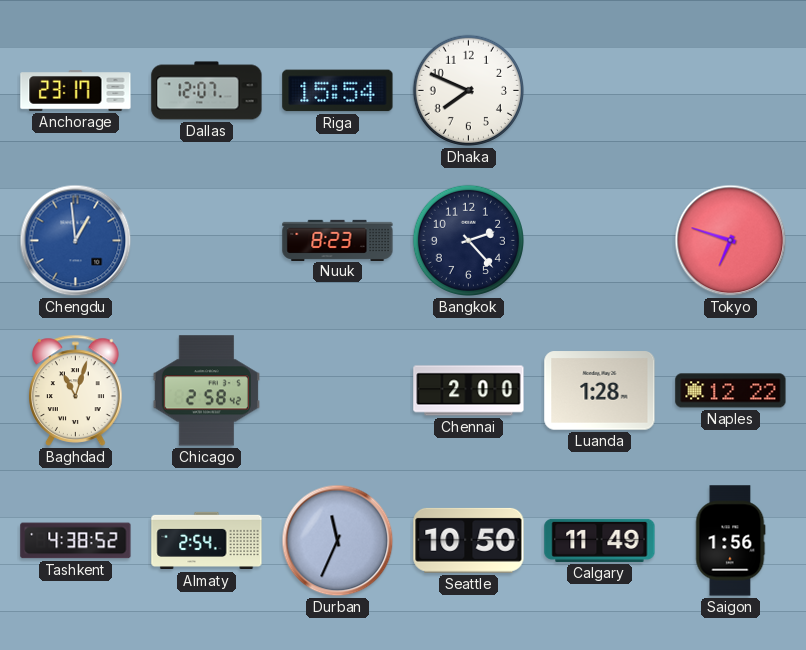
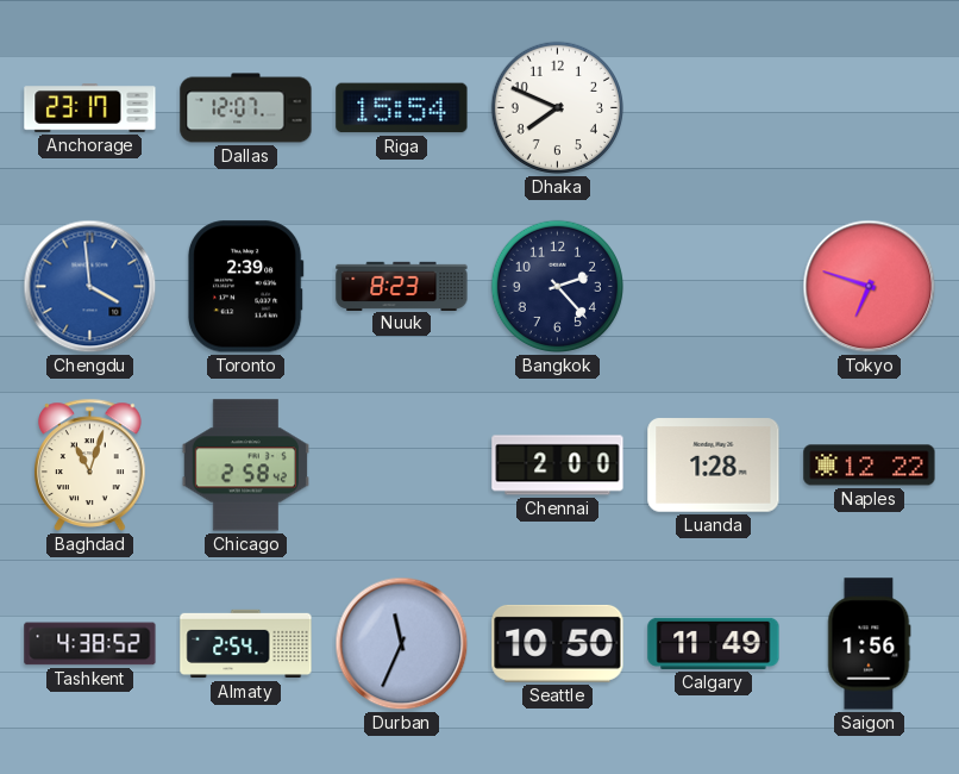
Chengdu: 12:59 -> 3:59 (90, 287)
Toronto: none -> 2:39 (245, 287)
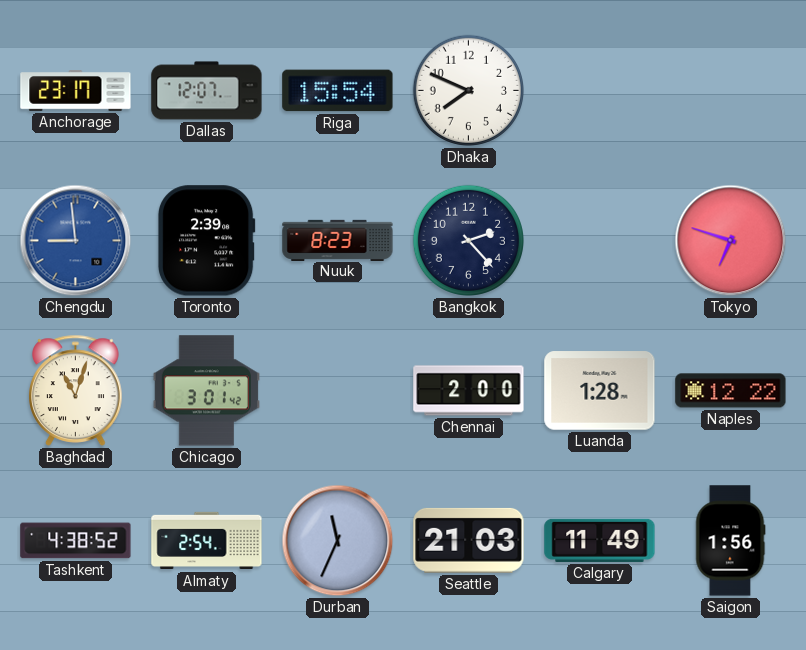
Chengdu: 3:59 -> 8:59 (76, 241)
Chicago: 2:58 -> 3:01 (206, 391)
Seattle: 10:50 -> 21:03 (469, 540)
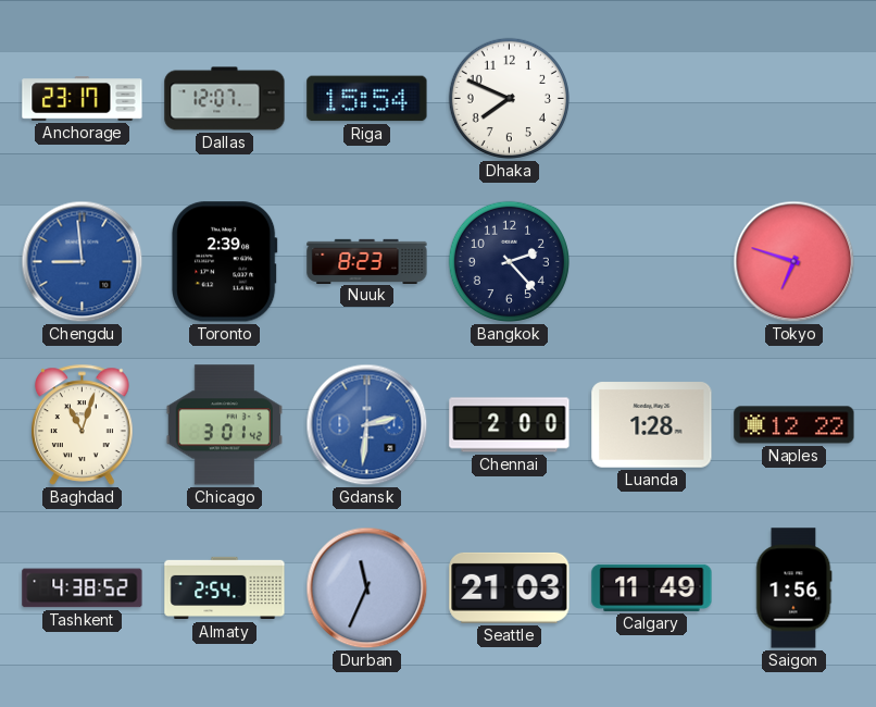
Gdansk: none -> 2:31 (367, 425)
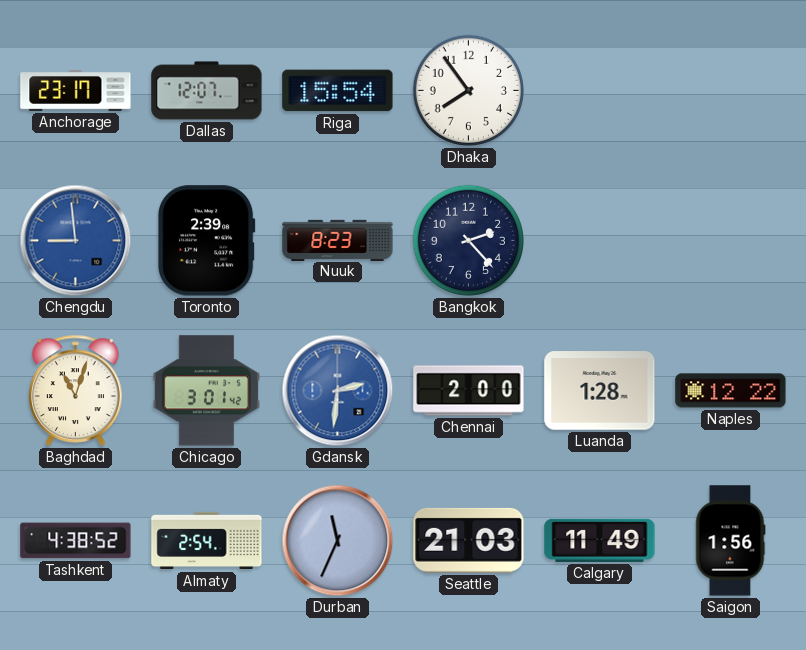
Dhaka: 7:49 -> 7:54 (468, 90)
Tokyo: 6:48 -> none (794, 262)
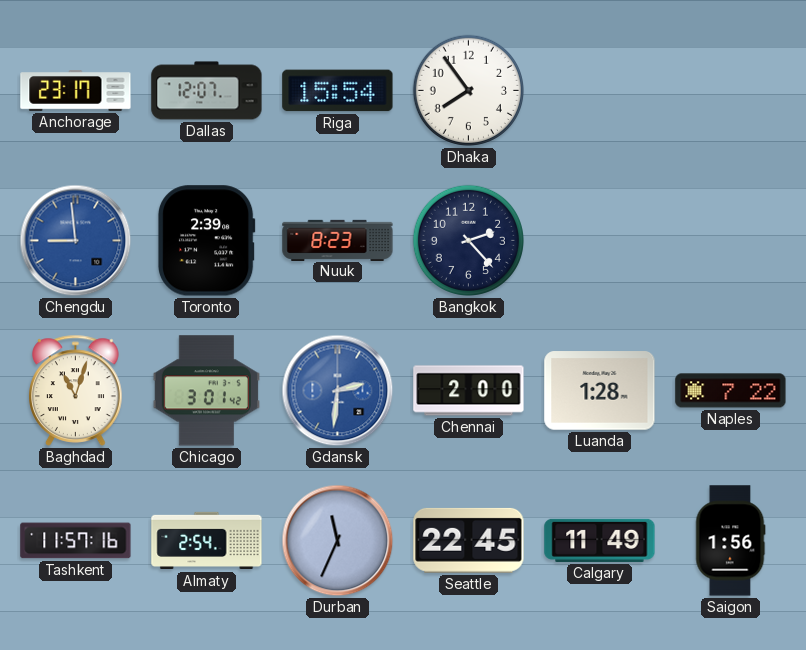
Naples: 12:22 -> 7:22 (731, 391)
Tashkent: 4:38 -> 11:57 (76, 541)
Seattle: 21:03 -> 22:45 (469, 540)
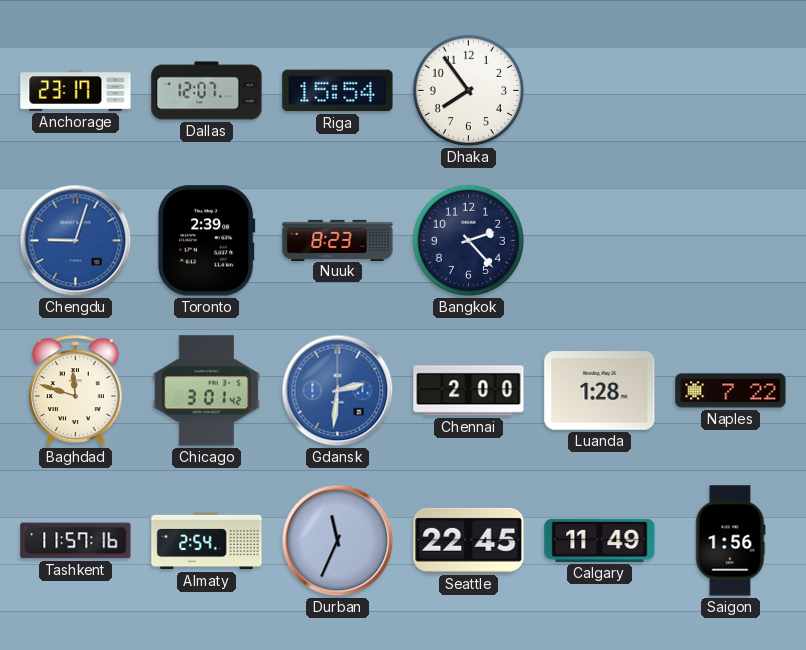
Chengdu: 8:59 -> 9:03 (76, 241)
Baghdad: 11:03 -> 11:48 (76, 390)
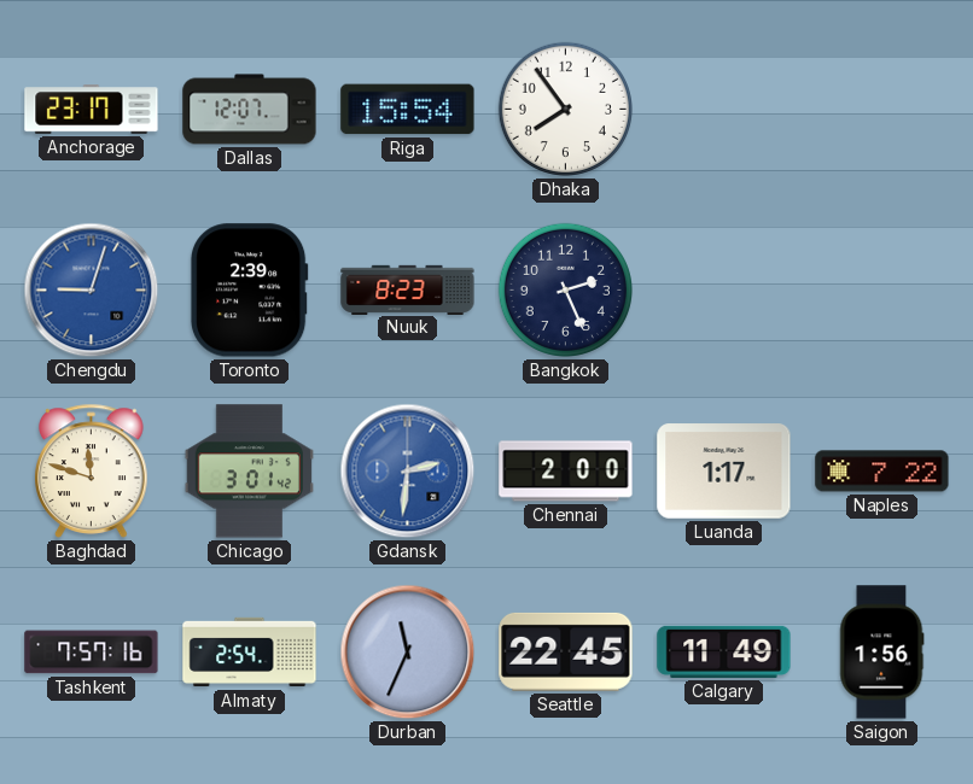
Bangkok: 2:23 -> 2:26 (565, 289)
Luanda: 1:28 -> 1:17 (724, 472)
Tashkent: 11:57 -> 7:57 (92, 653)
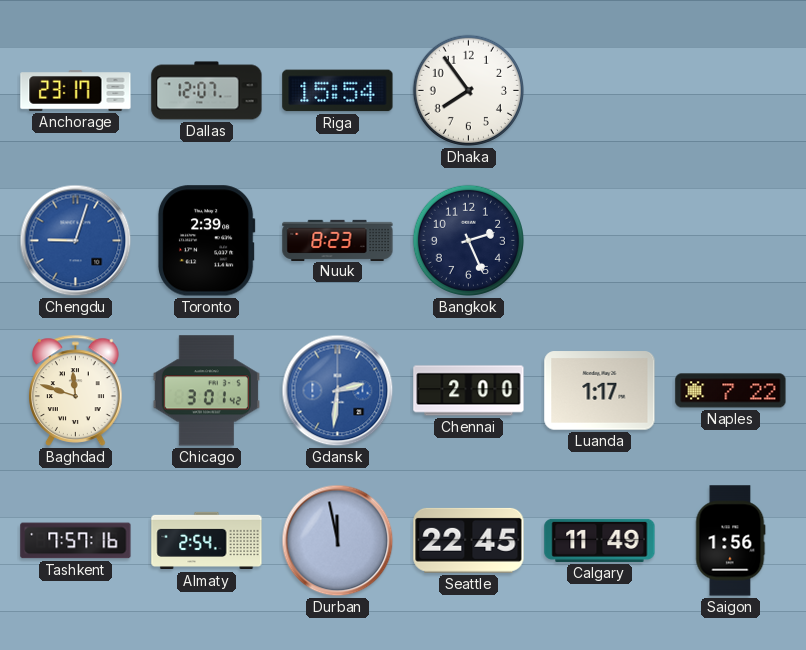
Durban: 11:34 -> 11:58 (338, 541)
